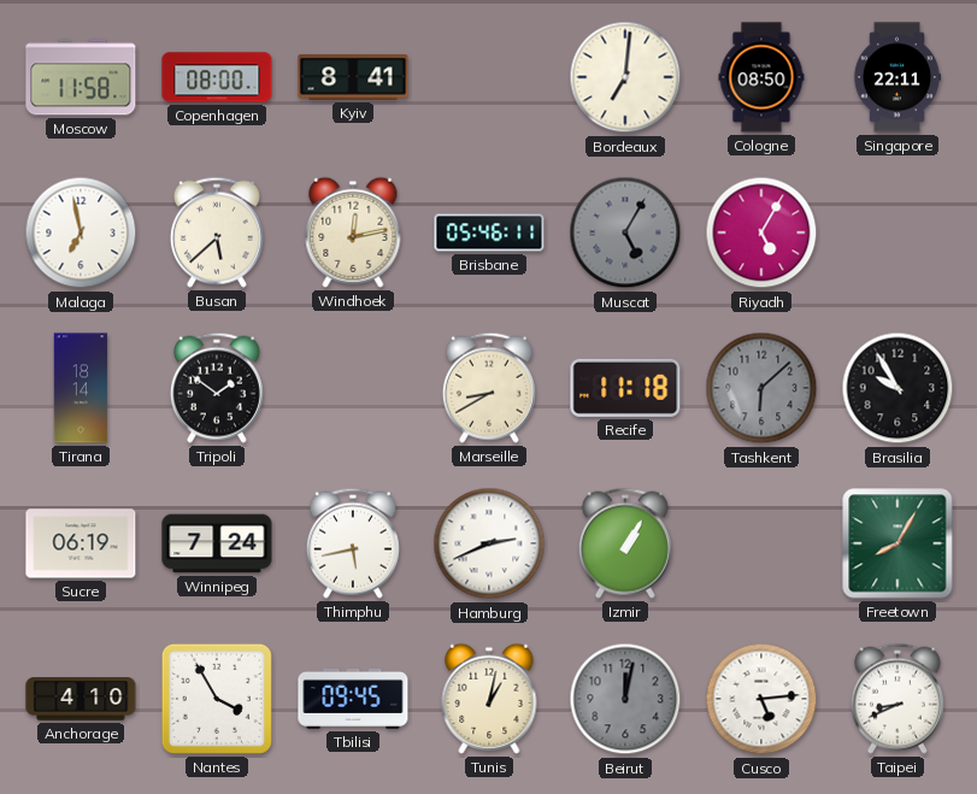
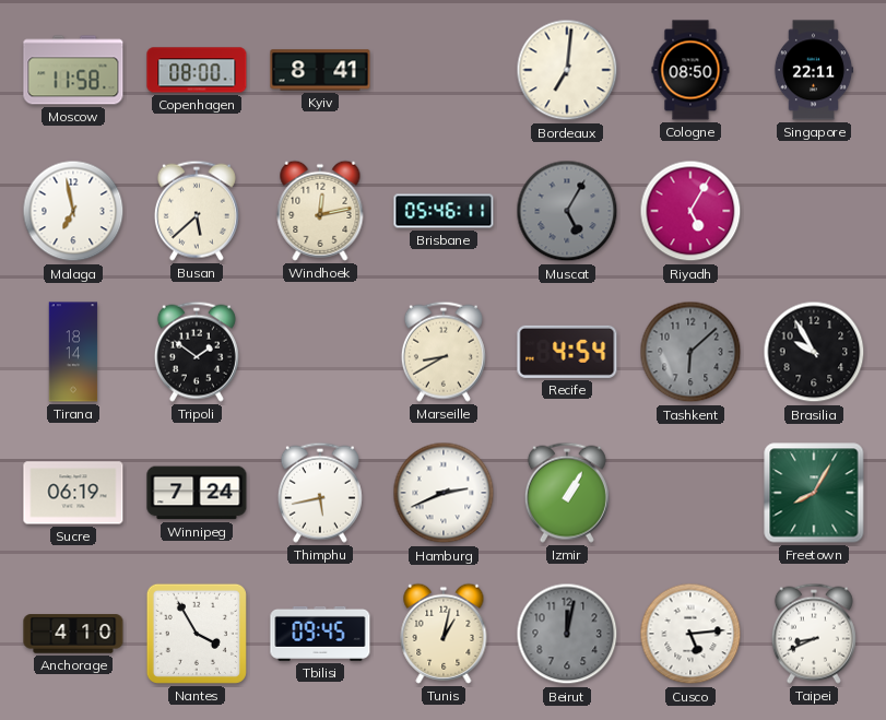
Recife: 11:18 -> 4:54 (567, 352)
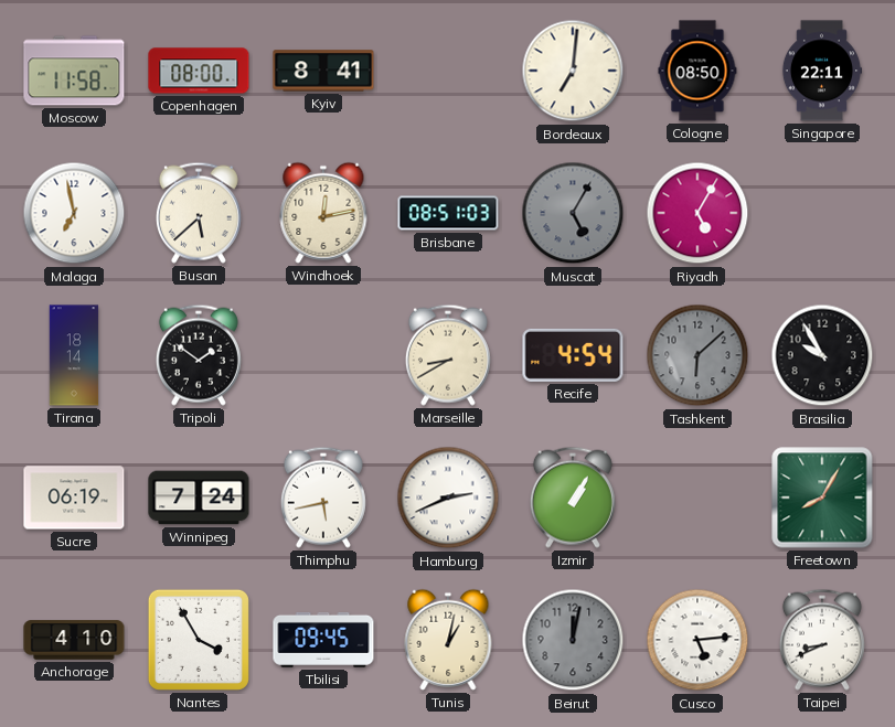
Brisbane: 05:46 -> 08:51 (448, 213)
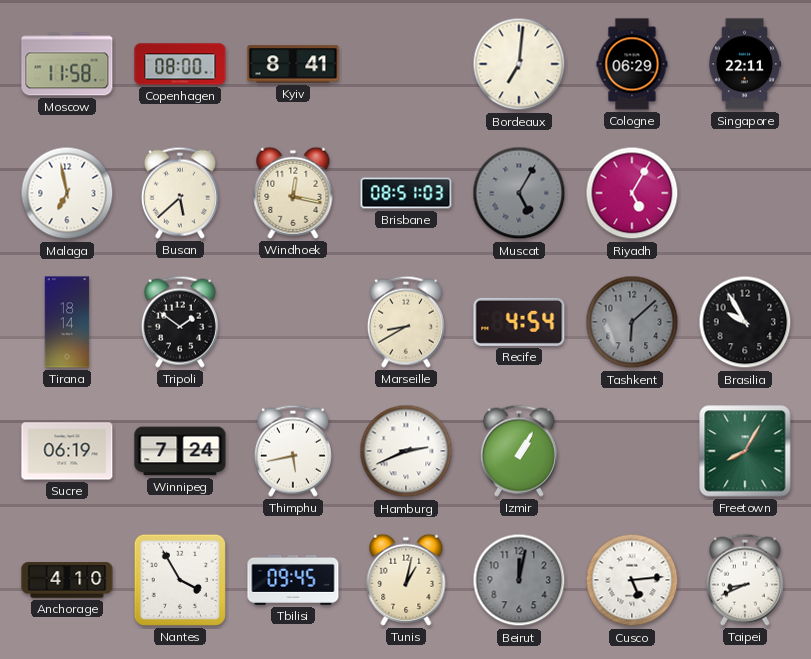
Cologne: 08:50 -> 06:29 (632, 64)
Windhoek: 12:13 -> 12:17 (293, 193)
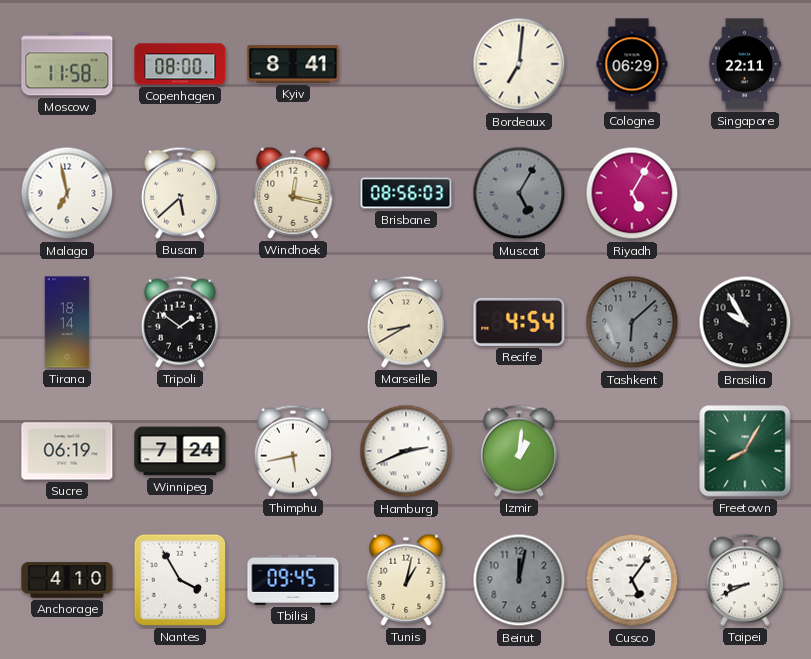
Brisbane: 08:51 -> 08:56 (406, 193)
Izmir: 1:05 -> 1:01 (519, 451)
Cusco: 5:14 -> 5:06 (632, 580)
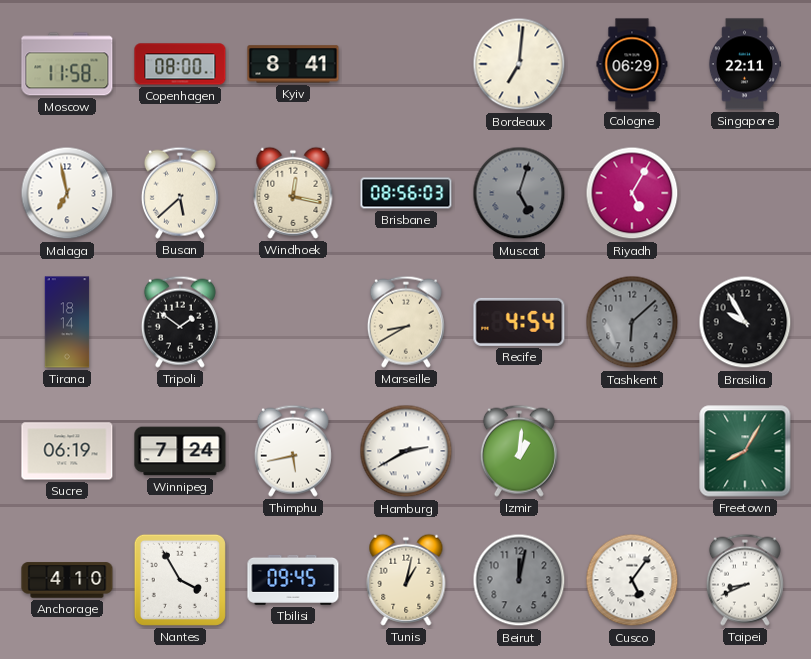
Muscat: 5:05 -> 5:03 (519, 193)
Hamburg: 2:41 -> 2:40 (406, 451)
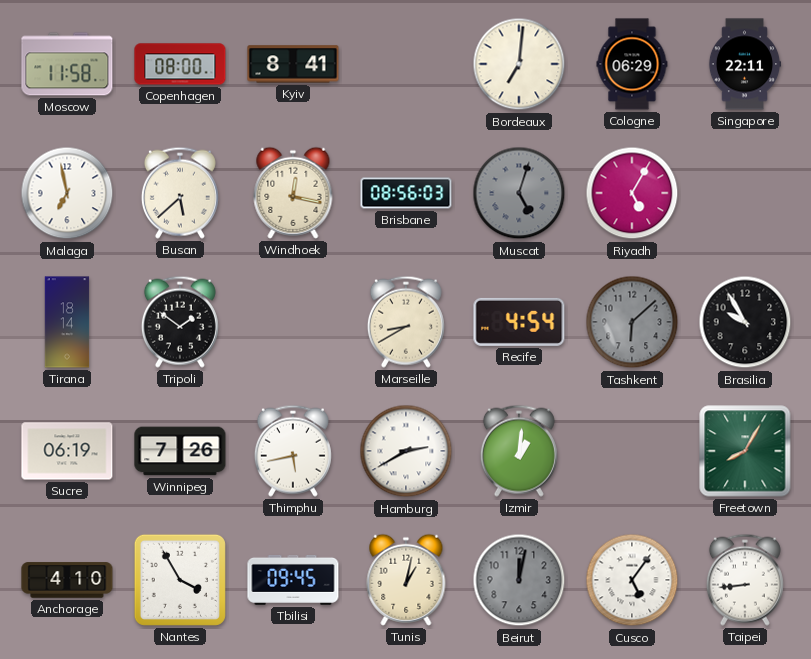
Winnipeg: 7:24 -> 7:26 (180, 451)
Taipei: 8:41 -> 8:44 (745, 580)
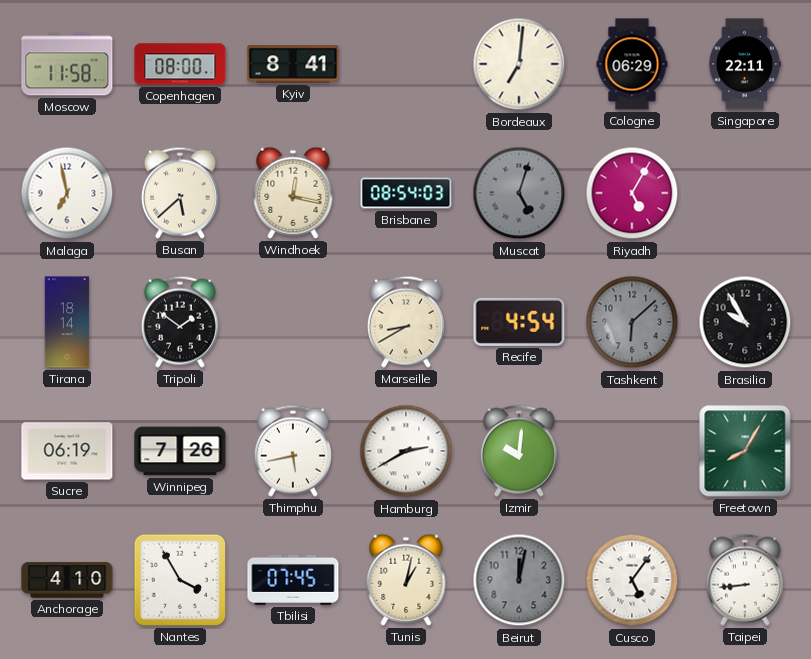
Brisbane: 08:56 -> 08:54 (406, 193)
Izmir: 1:01 -> 10:01 (519, 451)
Tbilisi: 09:45 -> 07:45 (293, 580)
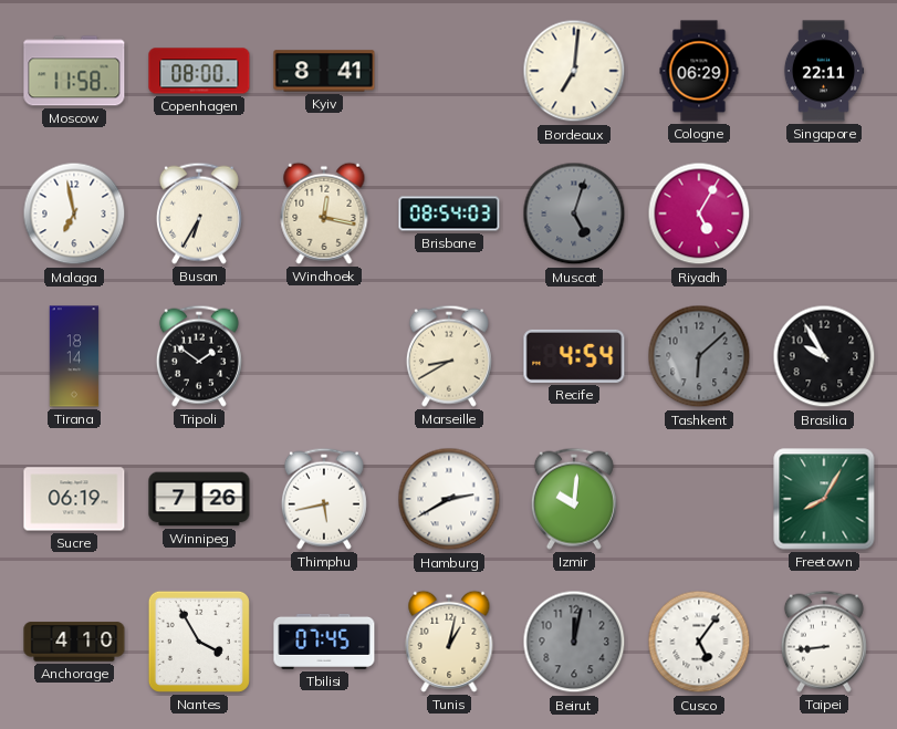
Busan: 5:38 -> 6:35 (199, 214)
